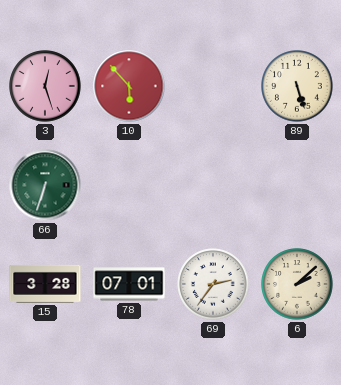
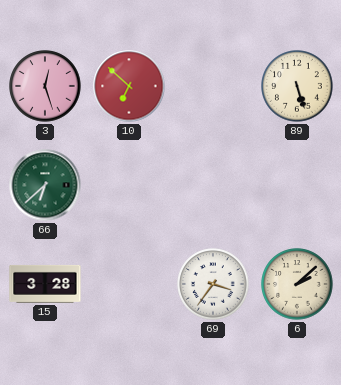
10: 5:53 -> 6:52 (129, 86)
66: 6:33 -> 6:38 (45, 185)
78: 07:01 -> none (129, 284)
69: 2:36 -> 3:36 (213, 284)
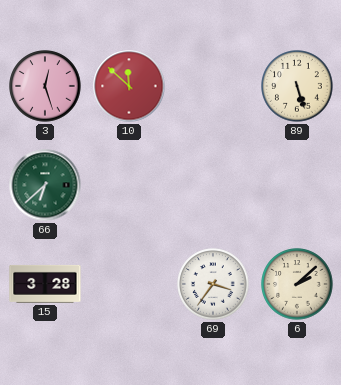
10: 6:52 -> 11:52 (129, 86)
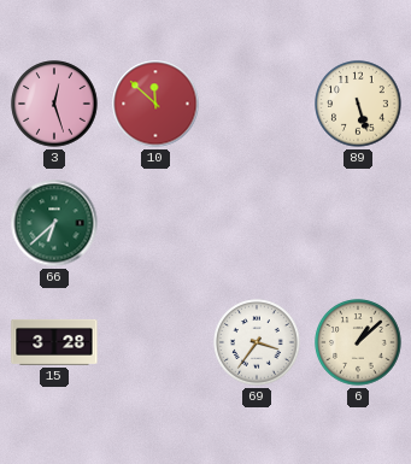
6: 2:08 -> 1:08 (358, 342)
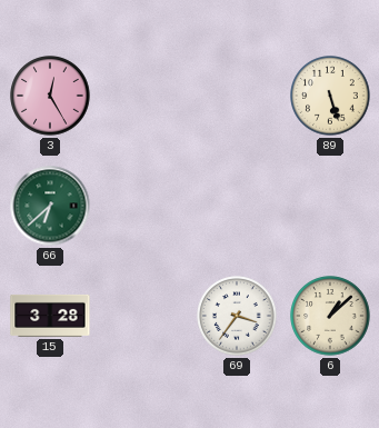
3: 12:27 -> 12:25 (50, 96)
10: 11:52 -> none (155, 104)
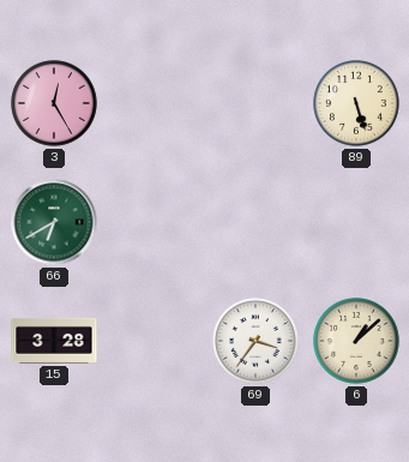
66: 6:38 -> 6:40 (54, 222)
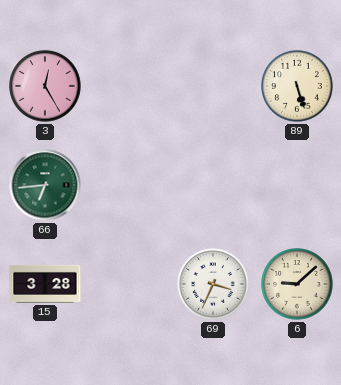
66: 6:40 -> 6:44 (45, 185)
69: 3:36 -> 3:34 (213, 284)
6: 1:08 -> 9:08 (297, 284)
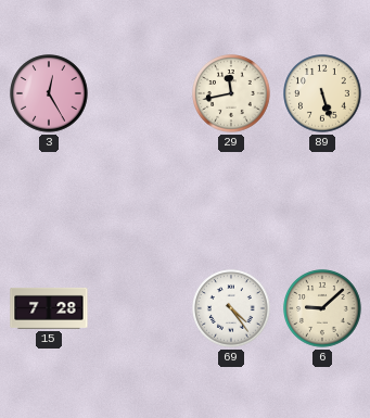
29: none -> 11:43 (231, 93)
66: 6:44 -> none (45, 185)
15: 3:28 -> 7:28 (49, 308)
69: 3:34 -> 4:24 (231, 308)
